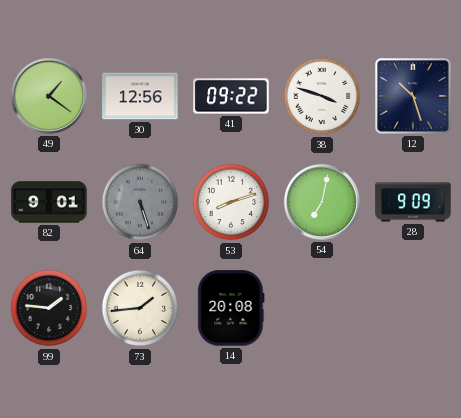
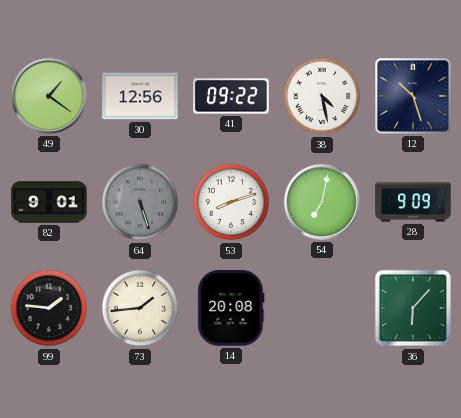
38: 3:48 -> 4:28 (322, 96)
36: none -> 6:07 (413, 308)
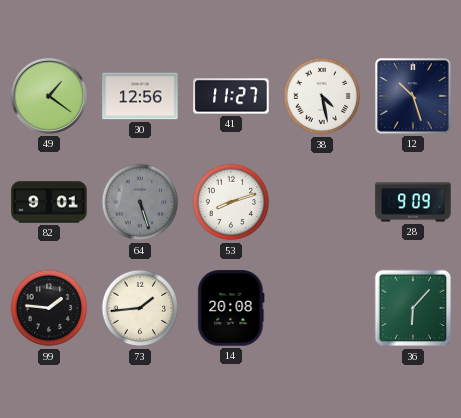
41: 09:22 -> 11:27 (231, 96)
54: 7:02 -> none (322, 202)
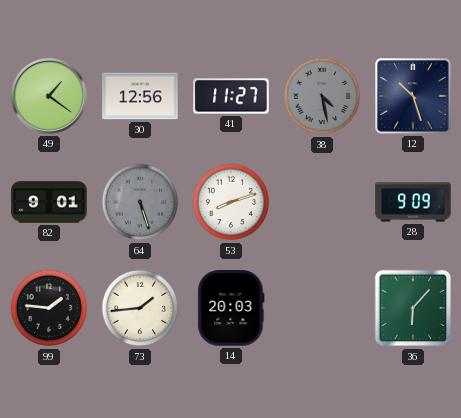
38 dial: white -> grey (322, 96)
14: 20:08 -> 20:03 (231, 308)
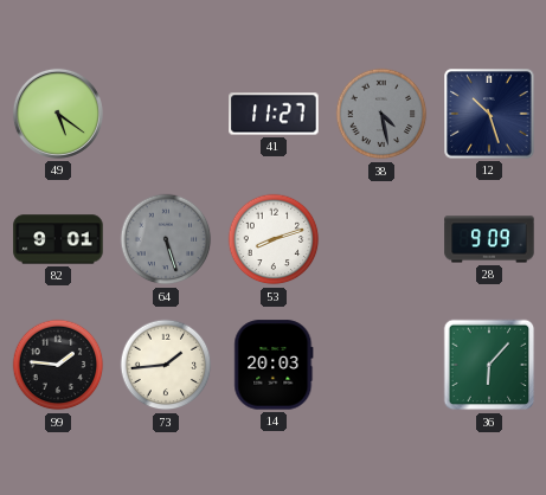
49: 1:21 -> 5:21 (58, 114)
30: 12:56 -> none (140, 96)
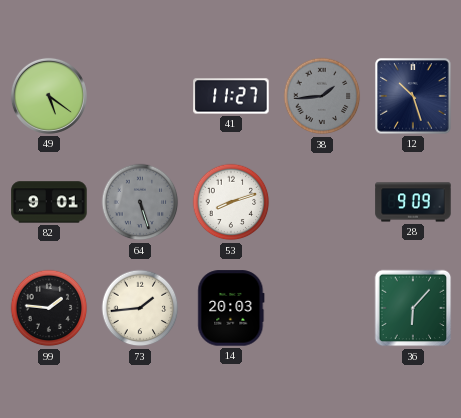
38: 4:28 -> 1:44 (322, 96)
